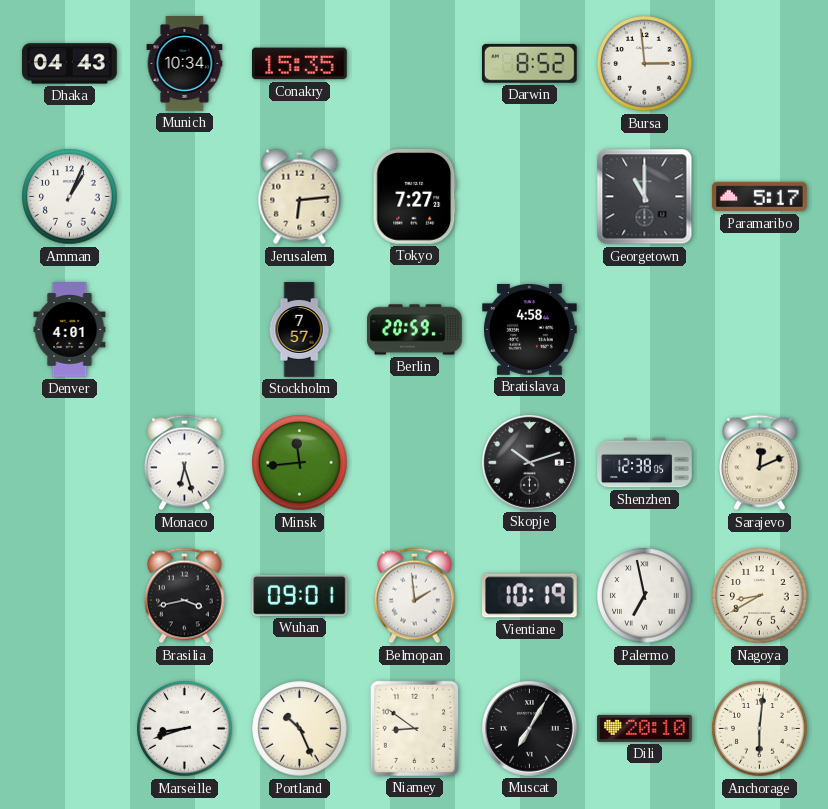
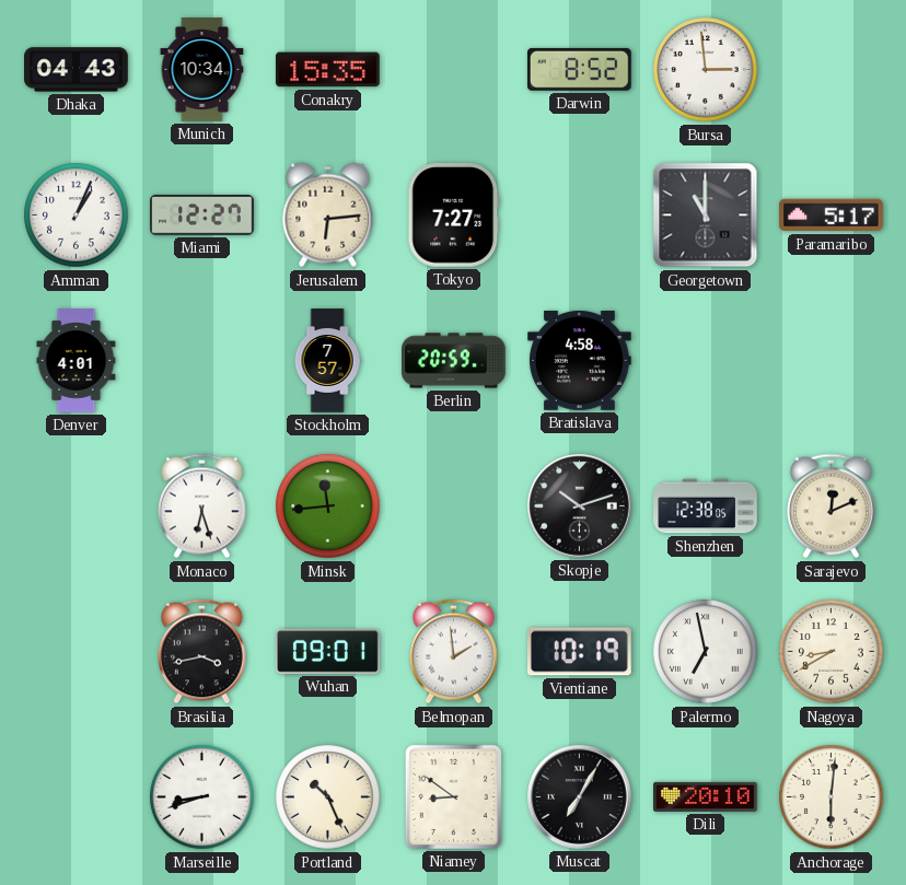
Miami: none -> 12:27 (202, 216)
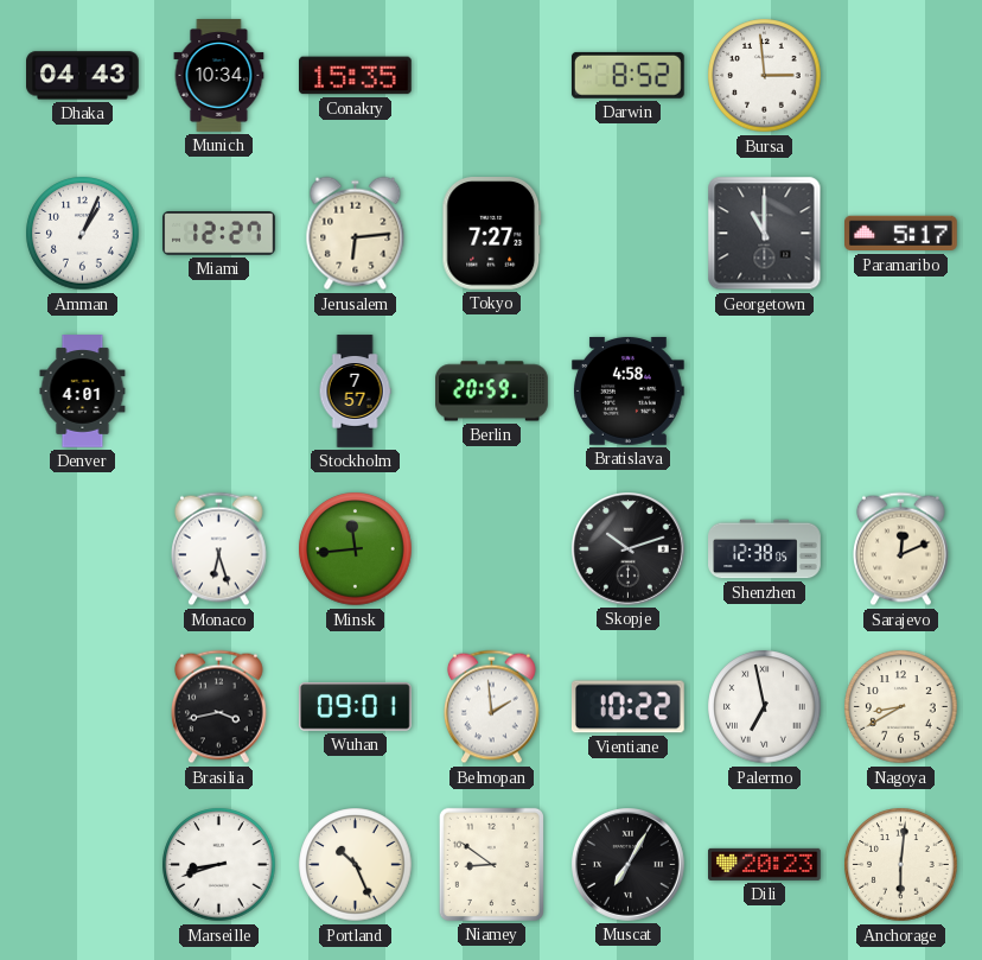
Vientiane: 10:19 -> 10:22 (627, 707)
Dili: 20:10 -> 20:23 (765, 864)
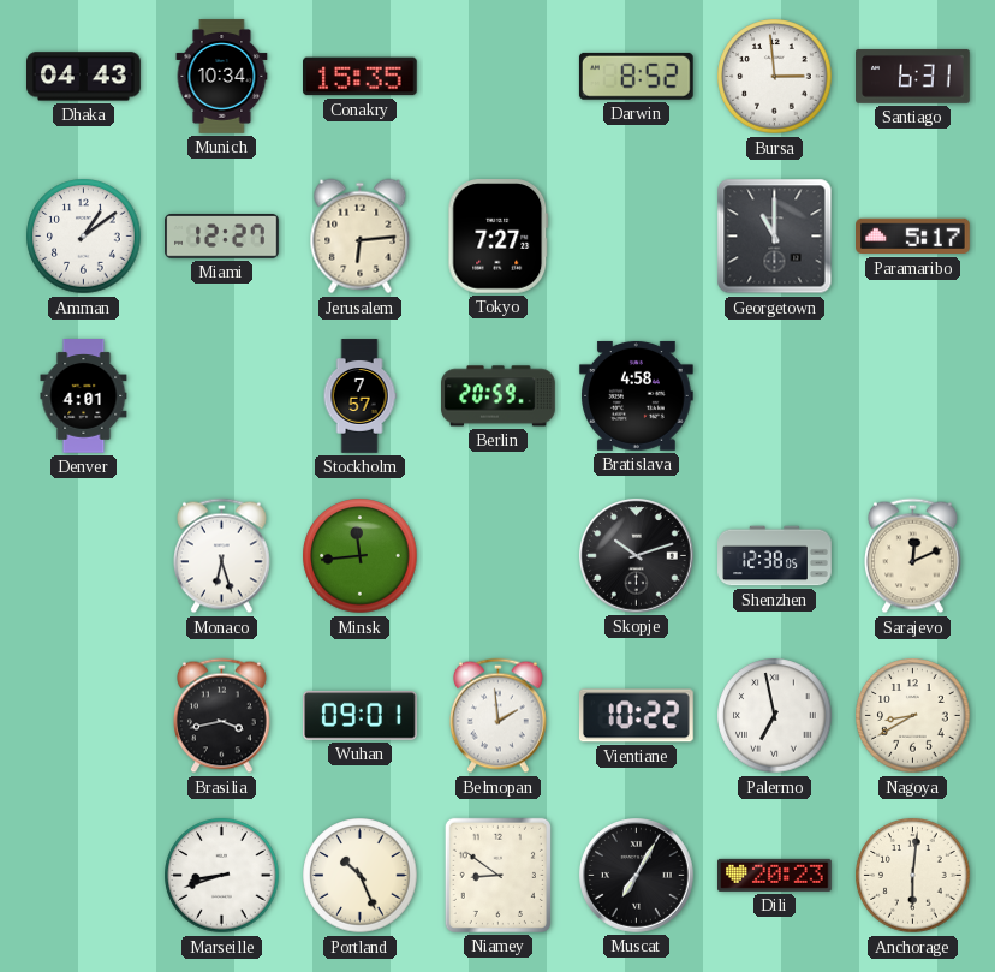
Santiago: none -> 6:31 (913, 76)
Amman: 1:04 -> 1:09 (84, 237)
